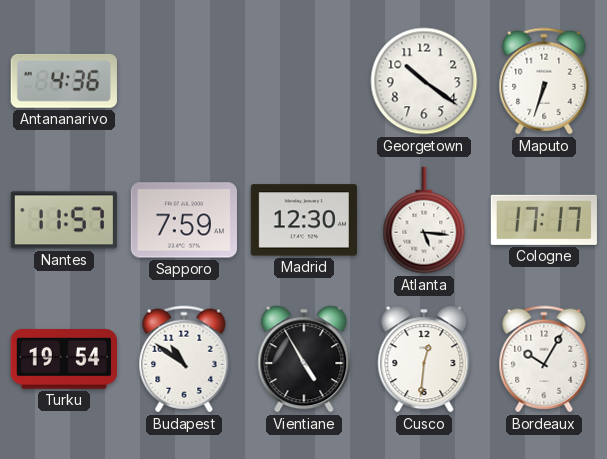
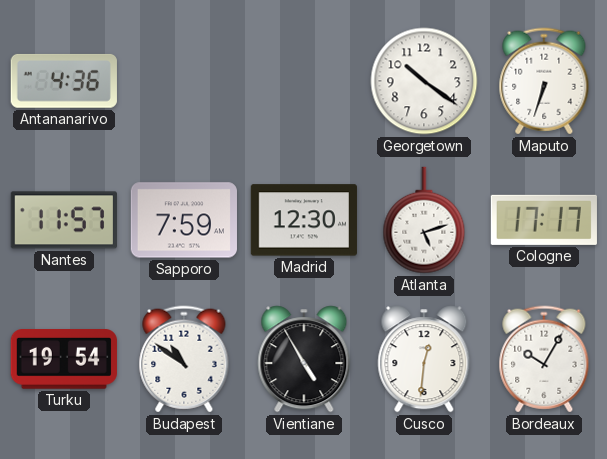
Atlanta: 5:16 -> 5:12 (424, 220)
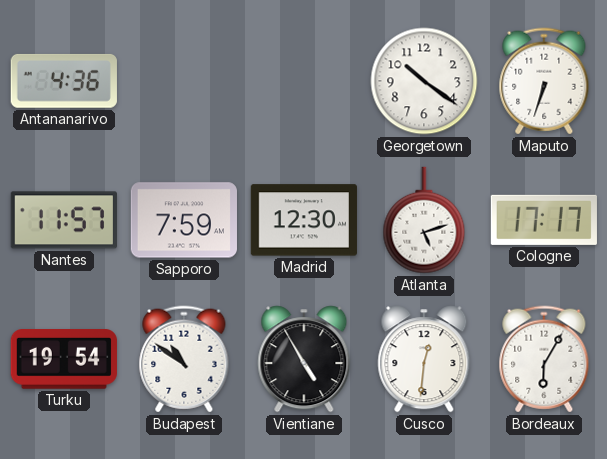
Bordeaux: 10:05 -> 6:05 (544, 359)
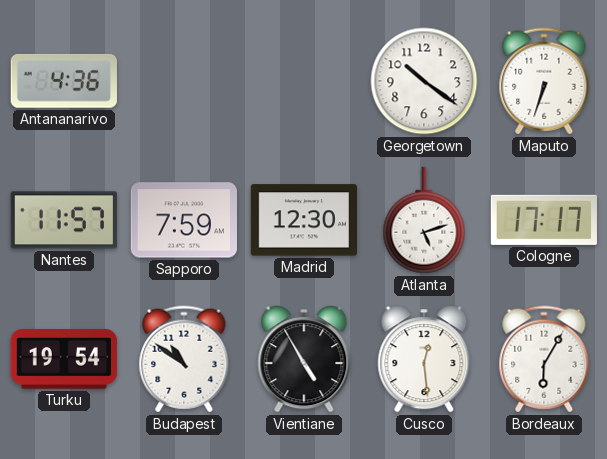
Cusco: 12:31 -> 12:29 (424, 359)
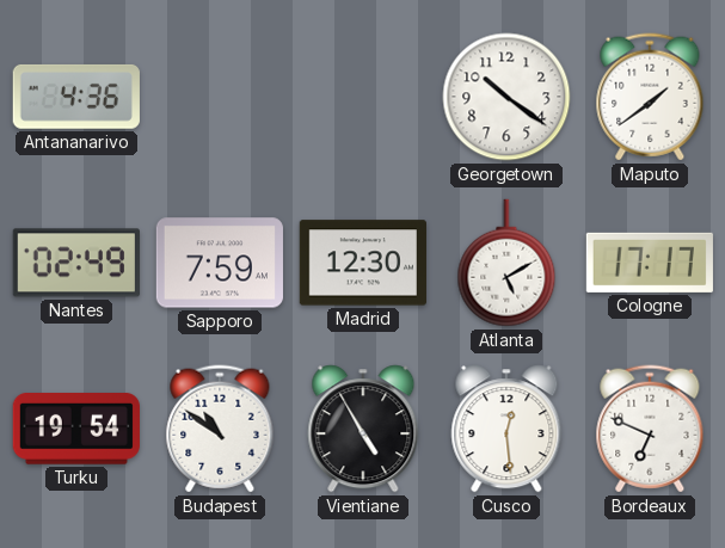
Maputo: 6:33 -> 1:39 (650, 97)
Nantes: 11:57 -> 02:49 (76, 263)
Atlanta: 5:12 -> 5:10 (506, 263)
Bordeaux: 6:05 -> 6:49 (650, 429)
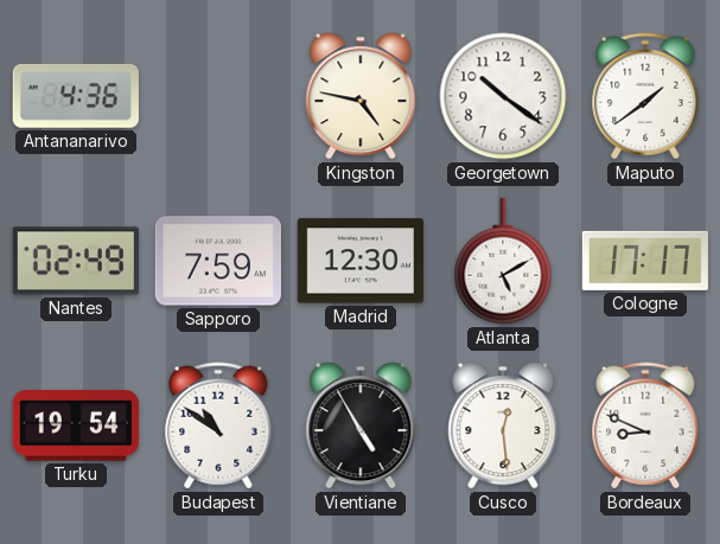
Kingston: none -> 4:47 (361, 96)
Bordeaux: 6:49 -> 8:49 (645, 425)
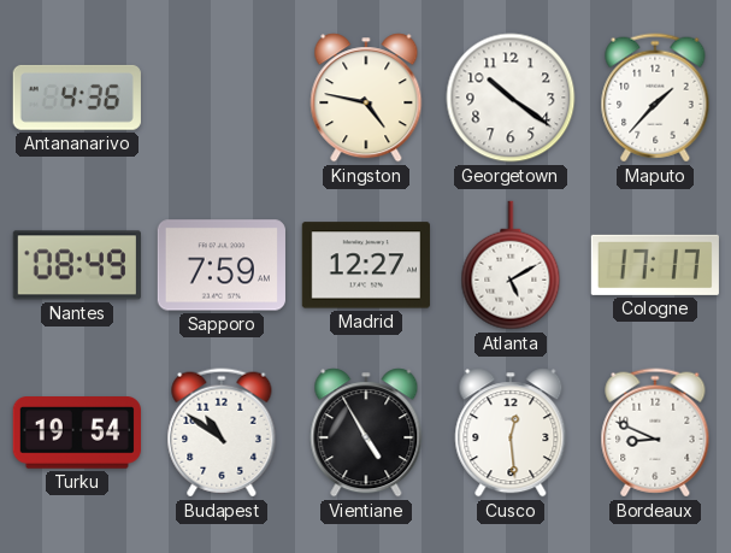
Maputo: 1:39 -> 1:37 (655, 98)
Nantes: 02:49 -> 08:49 (77, 265)
Madrid: 12:30 -> 12:27 (366, 265)
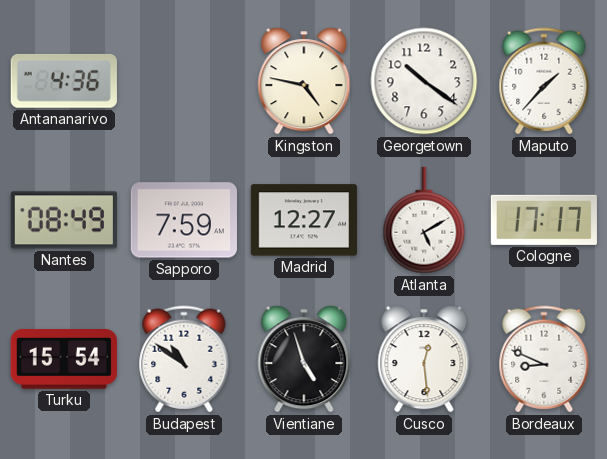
Turku: 19:54 -> 15:54 (64, 360)
Vientiane: 4:55 -> 4:57 (304, 359)
